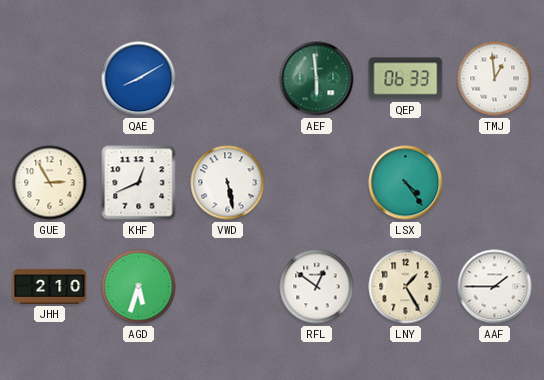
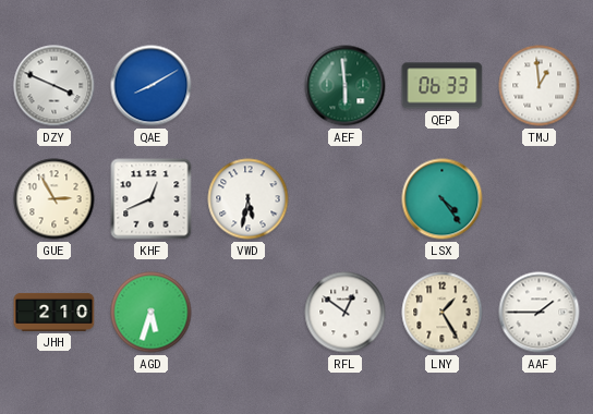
DZY: none -> 3:49 (55, 86)
VWD: 5:28 -> 5:32 (249, 199)
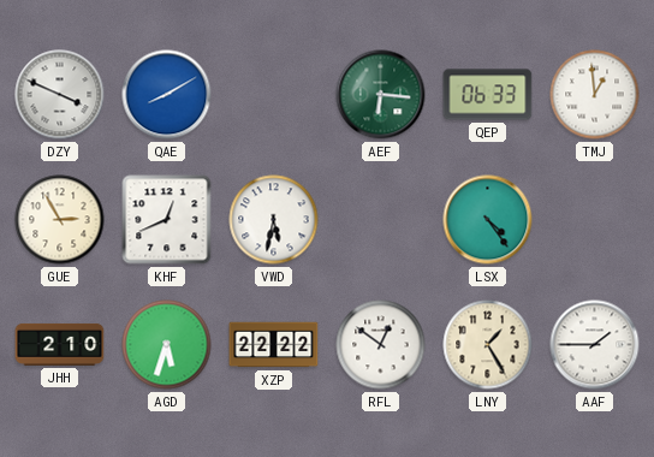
AEF: 5:59 -> 6:16 (381, 95)
XZP: none -> 22:22 (274, 345)
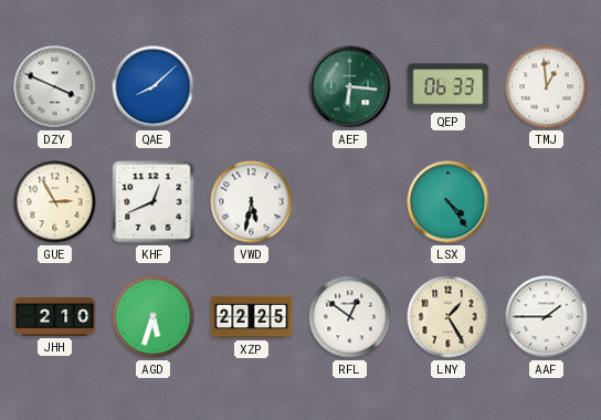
QAE: 8:10 -> 8:08 (154, 87)
XZP: 22:22 -> 22:25 (252, 317)
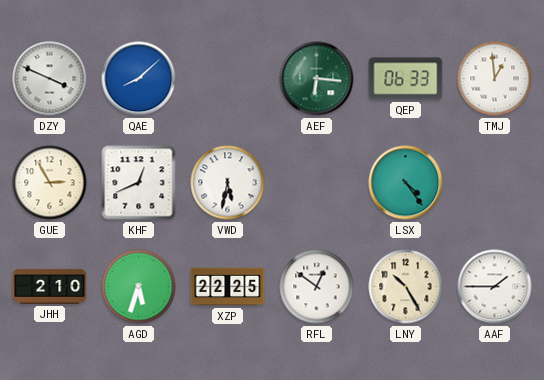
LNY: 1:25 -> 10:25 (406, 287)
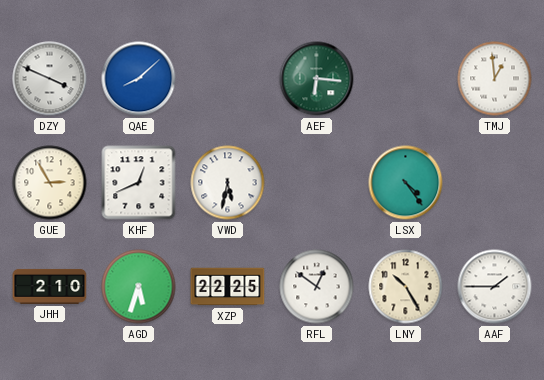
QEP: 06:33 -> none (406, 79)
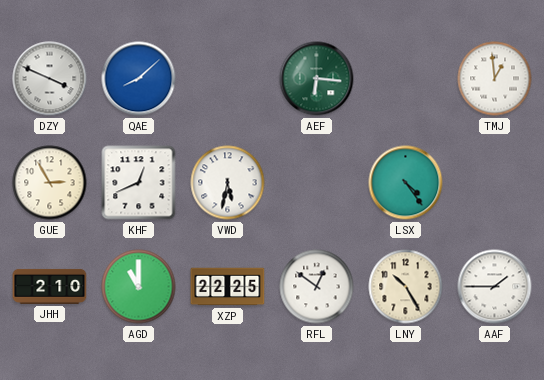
AGD: 5:33 -> 11:00 (139, 287)
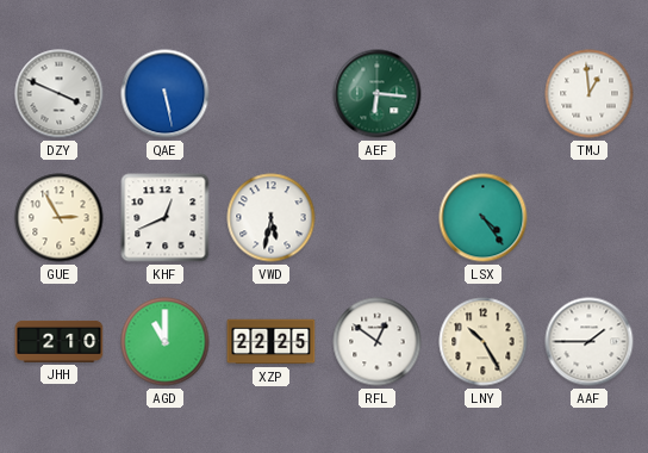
QAE: 8:08 -> 5:28 (166, 94)
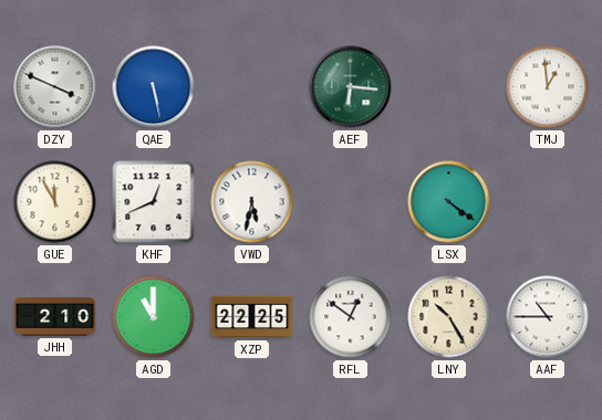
GUE: 2:55 -> 11:55 (55, 202)
LSX: 4:24 -> 4:21 (449, 202)
AAF: 1:45 -> 10:45 (548, 317)
